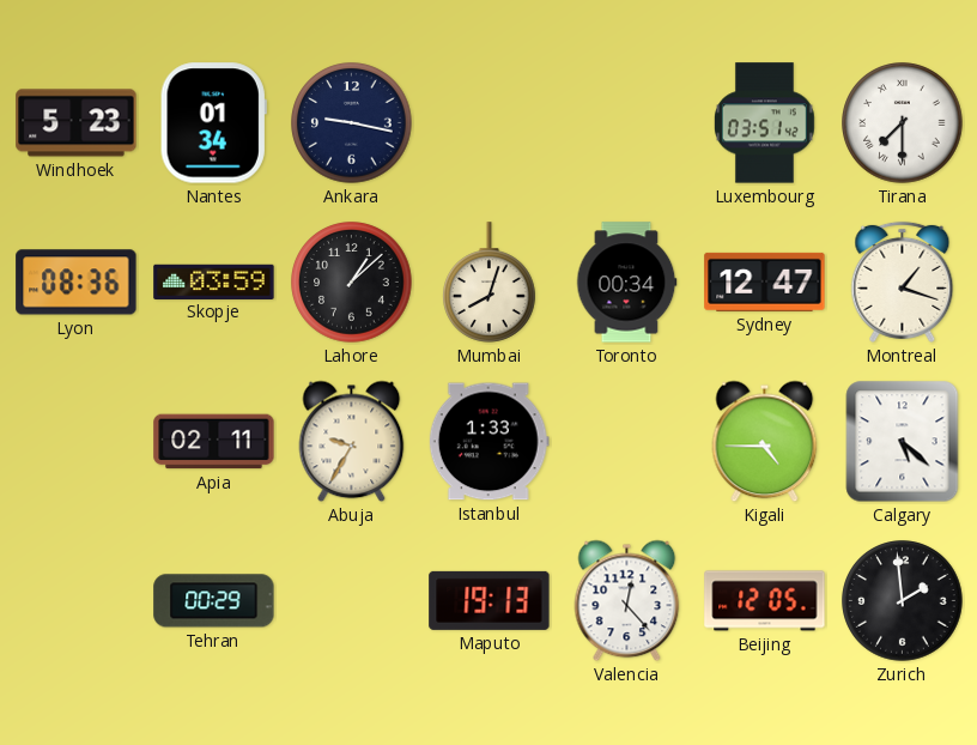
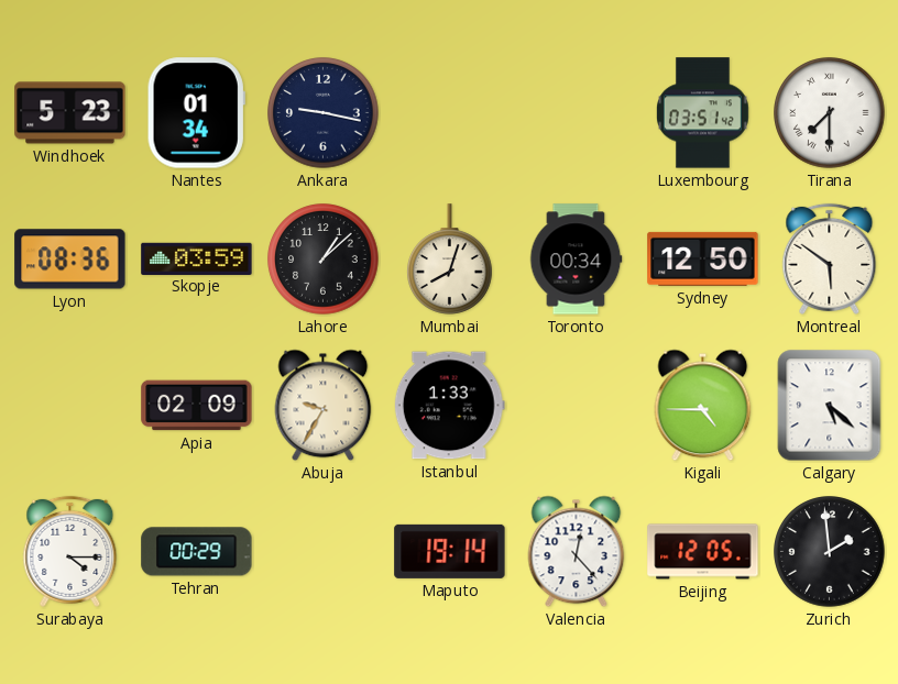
Sydney: 12:47 -> 12:50 (703, 258)
Montreal: 1:18 -> 5:51 (830, 258)
Apia: 02:11 -> 02:09 (197, 406)
Surabaya: none -> 4:15 (70, 551)
Maputo: 19:13 -> 19:14 (450, 551)
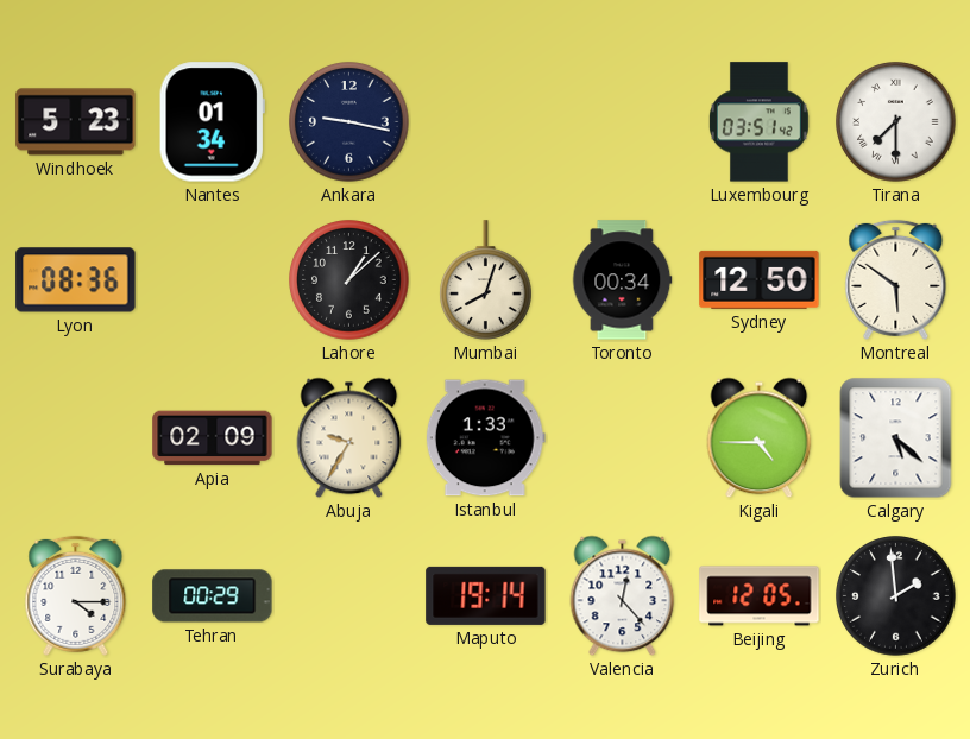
Skopje: 03:59 -> none (197, 258)
